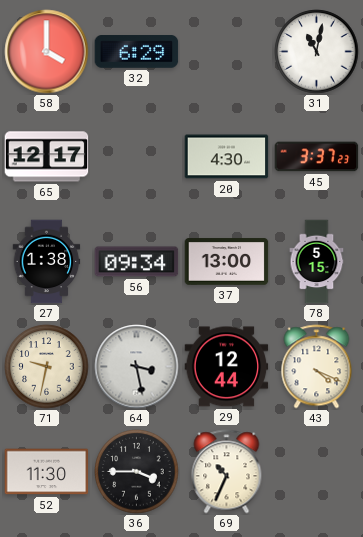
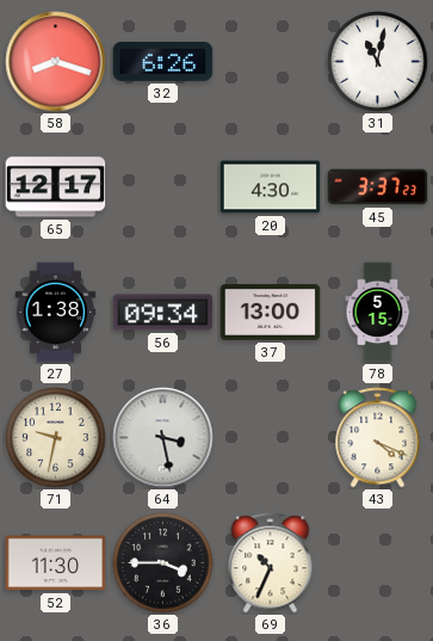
58: 4:00 -> 8:18 (56, 62)
32: 6:29 -> 6:26 (163, 62)
29: 12:44 -> none (227, 367)
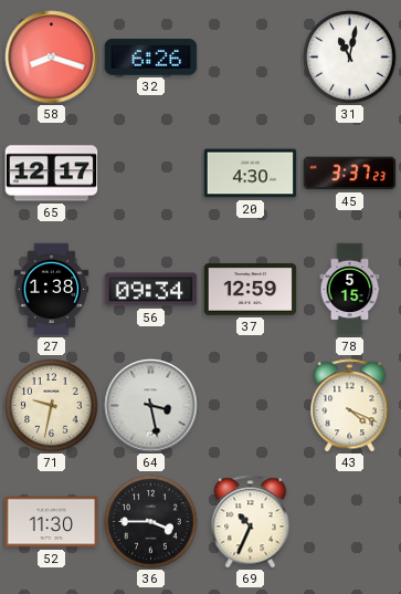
37: 13:00 -> 12:59 (251, 290)
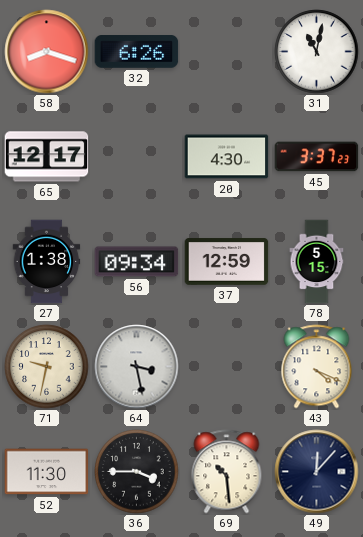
69: 10:34 -> 10:29 (227, 472)
49: none -> 12:07 (317, 472)
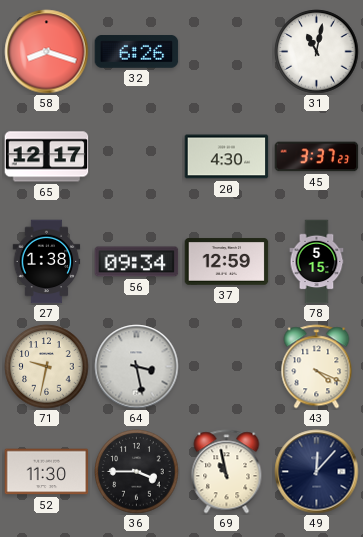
69: 10:29 -> 10:58 (227, 472)
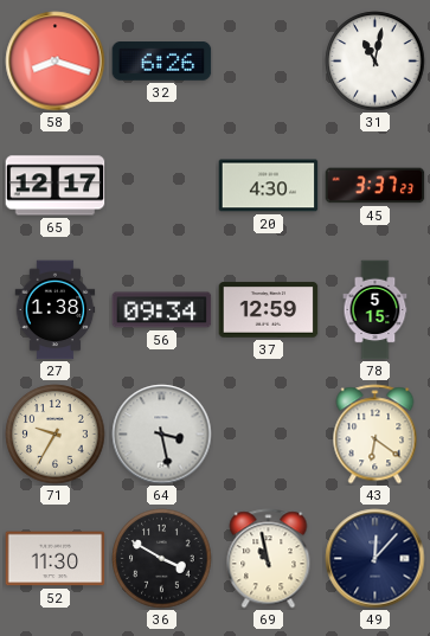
71: 9:32 -> 9:35 (56, 435)
43: 4:19 -> 6:21 (376, 435)
36: 3:45 -> 3:50 (162, 559)
